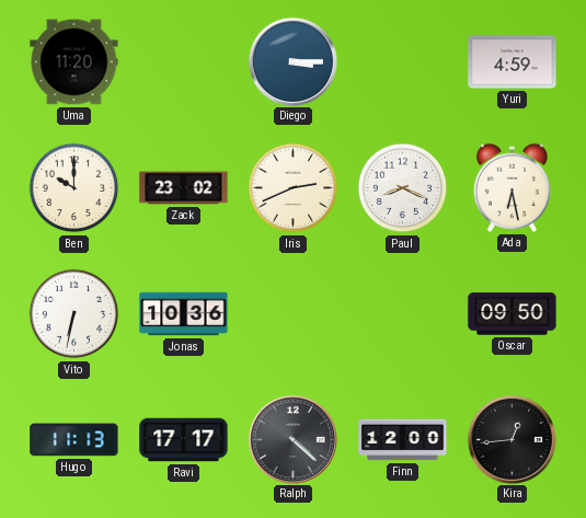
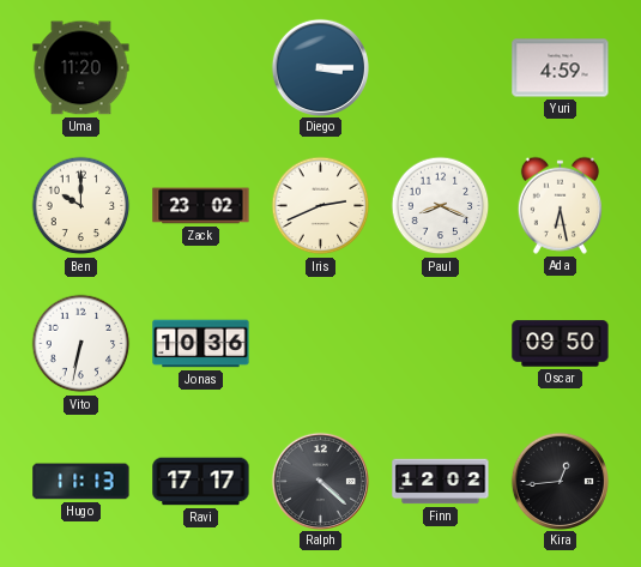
Finn: 12:00 -> 12:02 (441, 482)
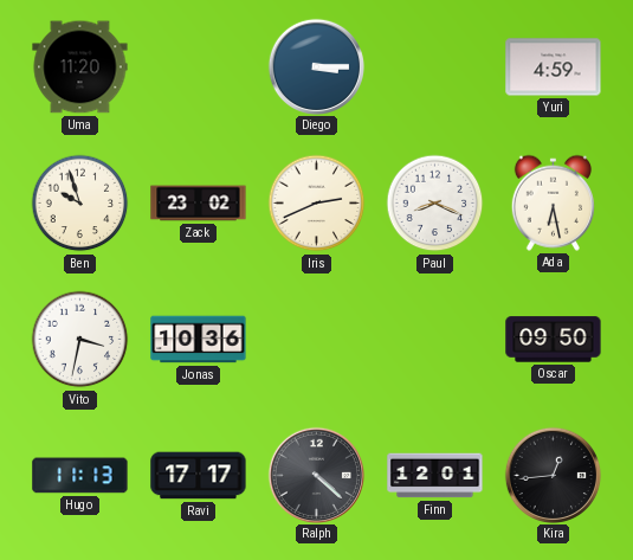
Ben: 10:00 -> 9:57 (80, 204)
Vito: 6:32 -> 3:32 (80, 340)
Finn: 12:02 -> 12:01 (435, 476)
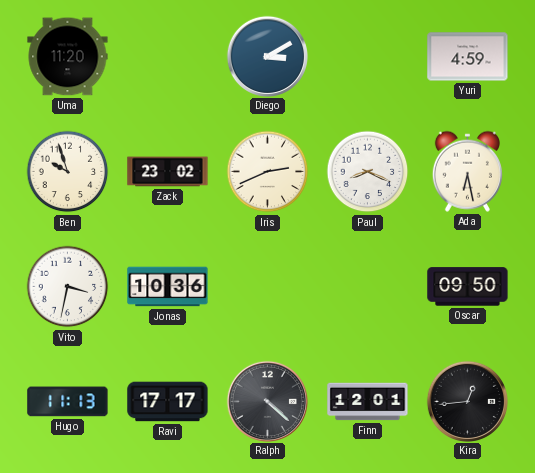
Diego: 3:15 -> 3:10 (267, 56)
